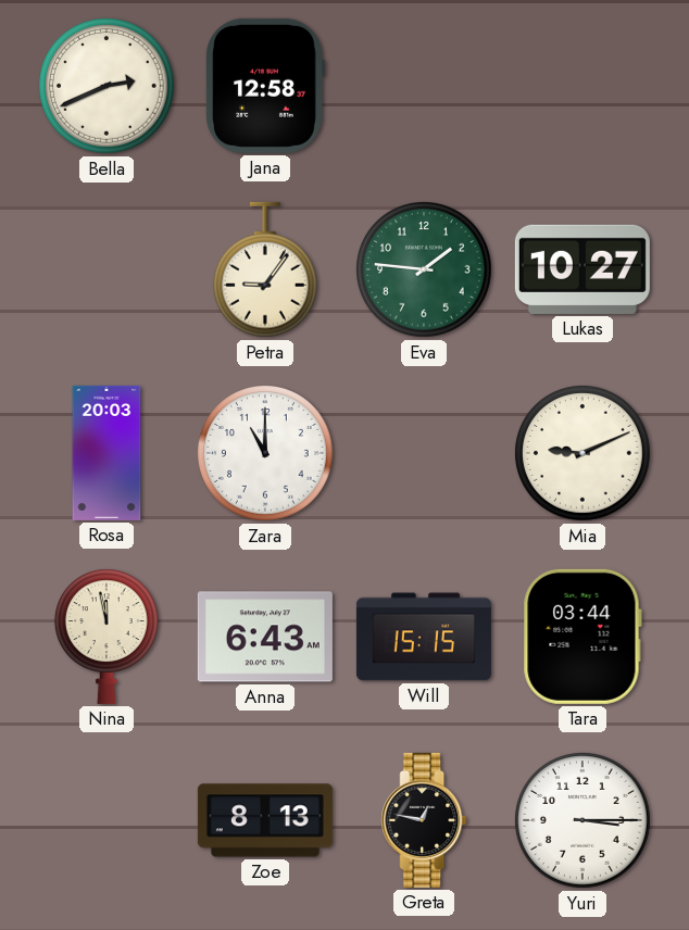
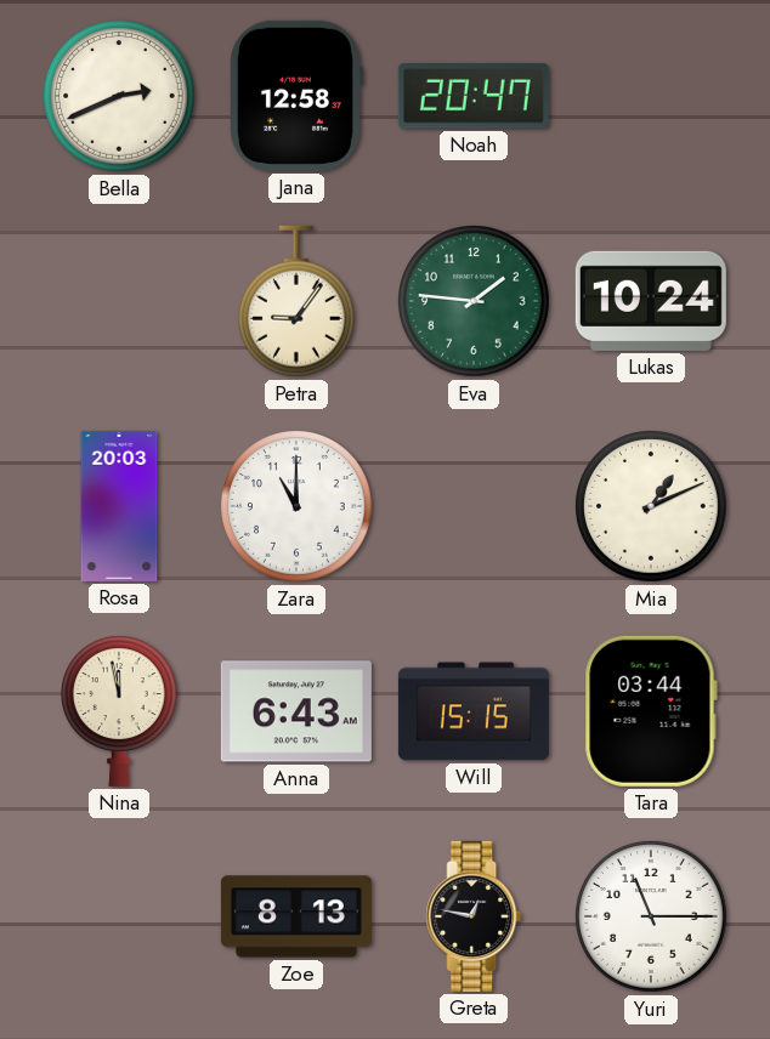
Noah: none -> 20:47 (474, 96)
Lukas: 10:27 -> 10:24 (651, 301)
Mia: 9:11 -> 1:11 (652, 507)
Yuri: 3:15 -> 11:15 (652, 918)
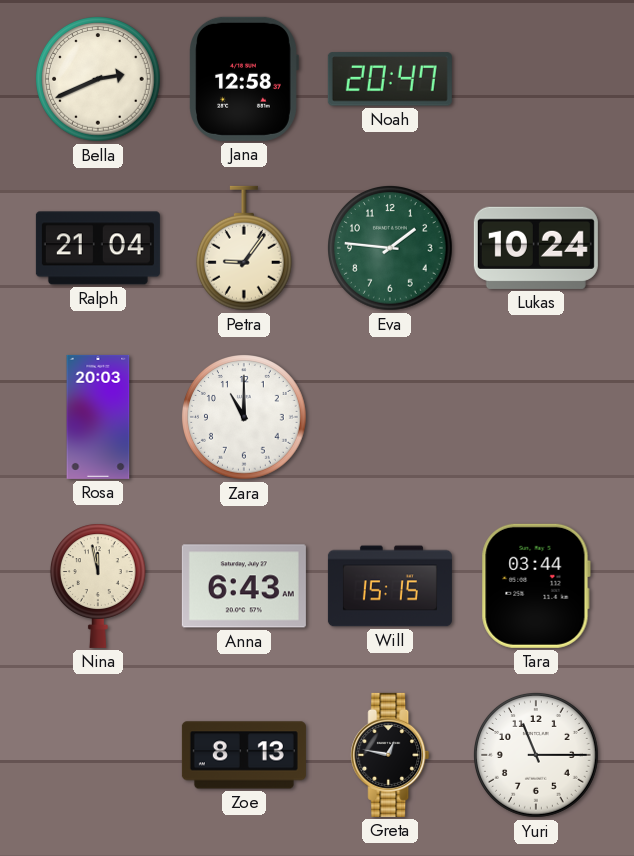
Ralph: none -> 21:04 (98, 248)
Mia: 1:11 -> none (652, 507)
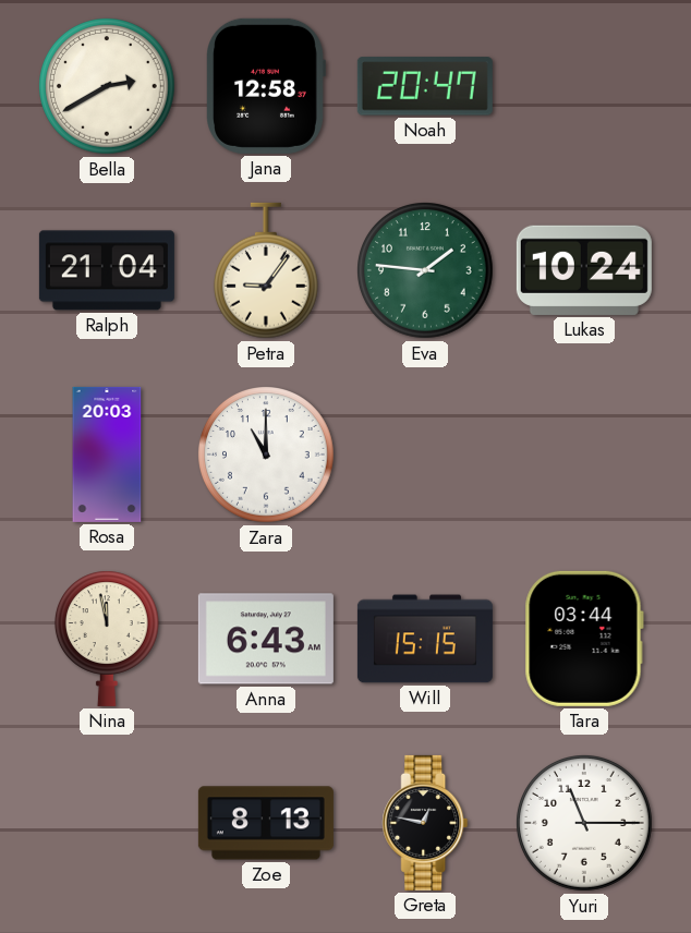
Bella: 2:41 -> 2:40 (108, 87)
